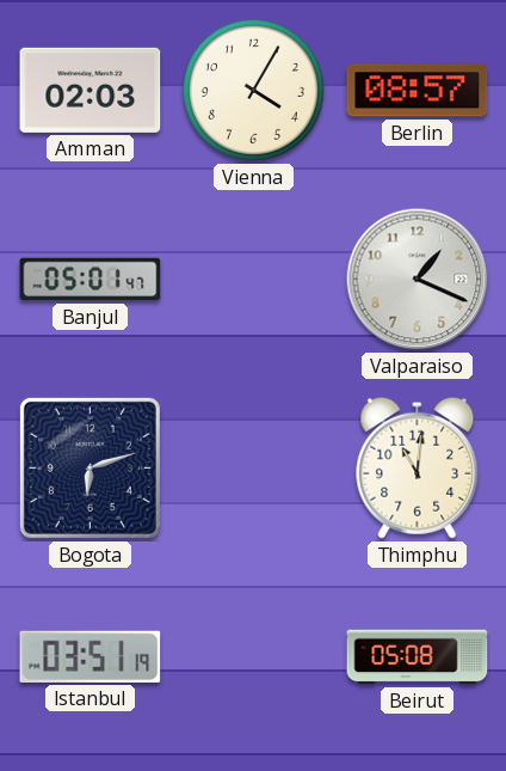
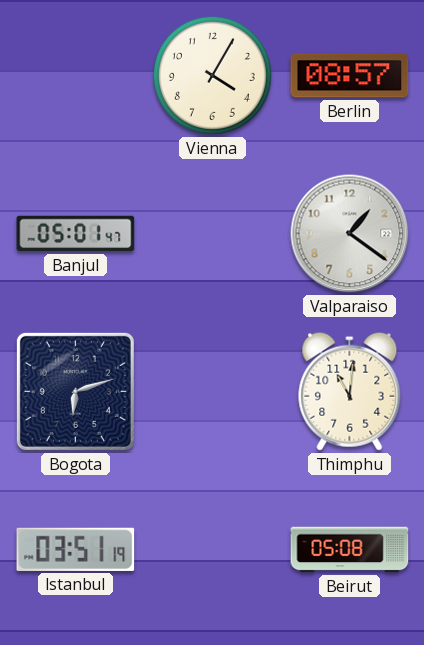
Amman: 02:03 -> none (91, 90)
Valparaiso: 1:19 -> 1:21 (350, 234)
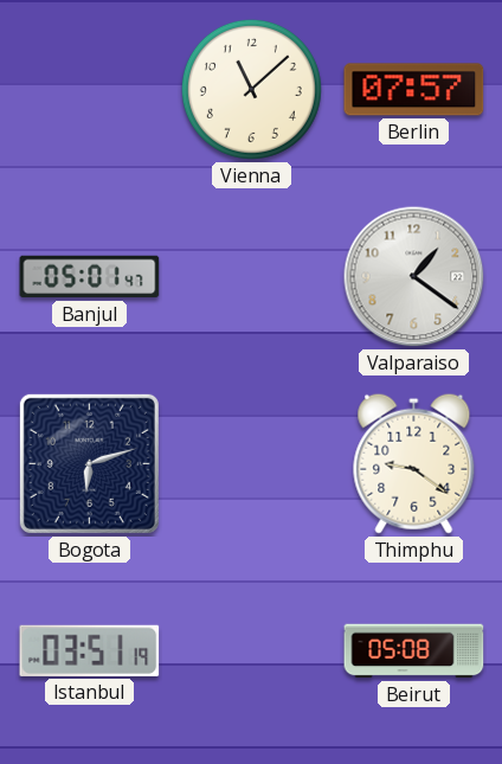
Vienna: 4:05 -> 11:08 (251, 89)
Berlin: 08:57 -> 07:57 (414, 90)
Thimphu: 11:01 -> 9:21 (414, 463)
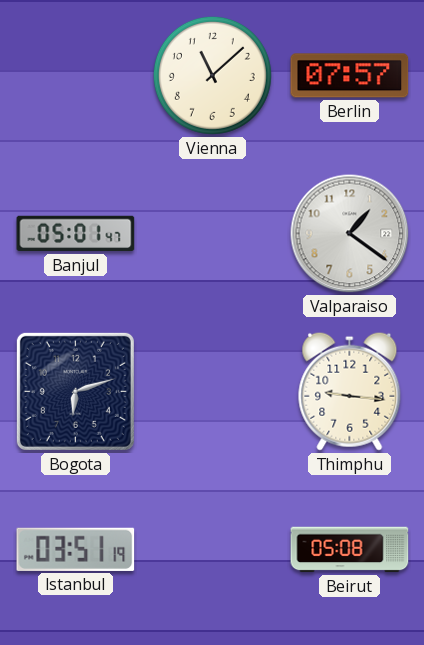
Thimphu: 9:21 -> 9:16 (350, 391)
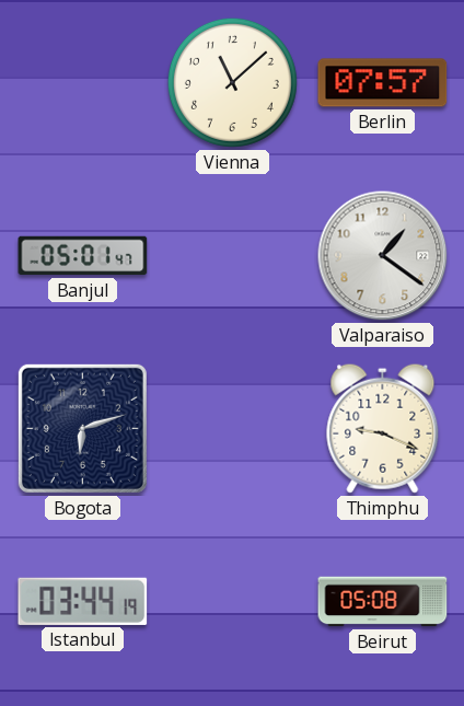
Thimphu: 9:16 -> 9:19 (383, 428)
Istanbul: 03:51 -> 03:44 (83, 601)
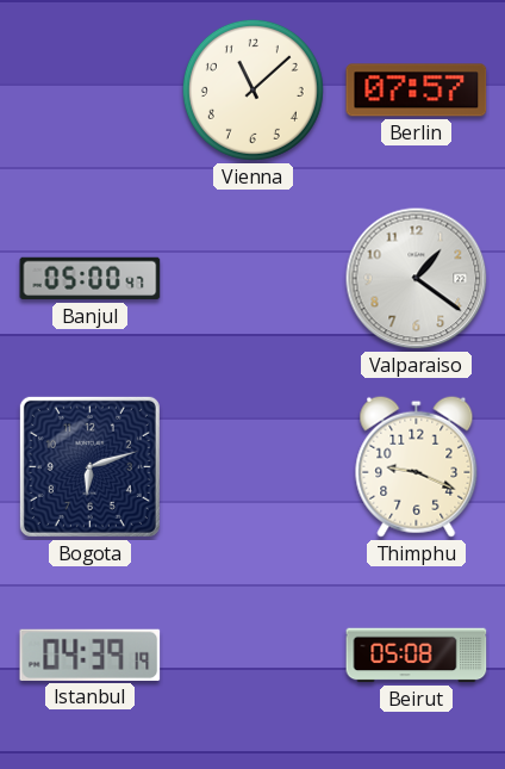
Banjul: 05:01 -> 05:00 (91, 279)
Istanbul: 03:44 -> 04:39 (91, 655)
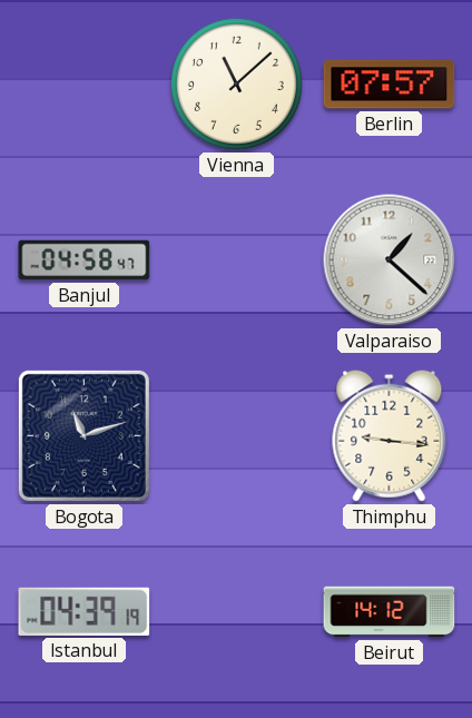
Banjul: 05:00 -> 04:58 (85, 260)
Valparaiso: 1:21 -> 1:22 (390, 260)
Bogota: 6:12 -> 11:12 (83, 435)
Thimphu: 9:19 -> 9:16 (390, 435)
Beirut: 05:08 -> 14:12 (390, 612)
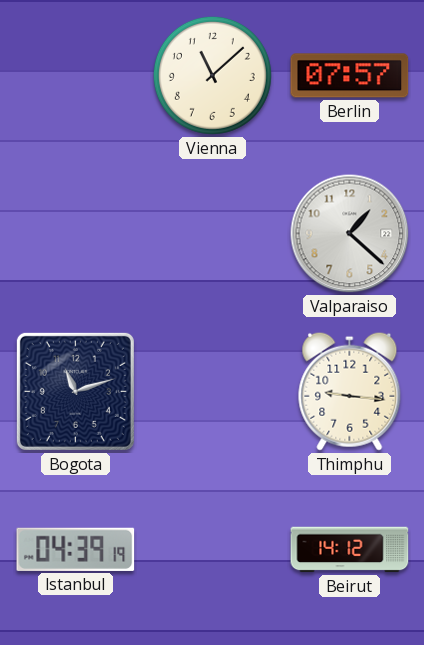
Banjul: 04:58 -> none (85, 260)
